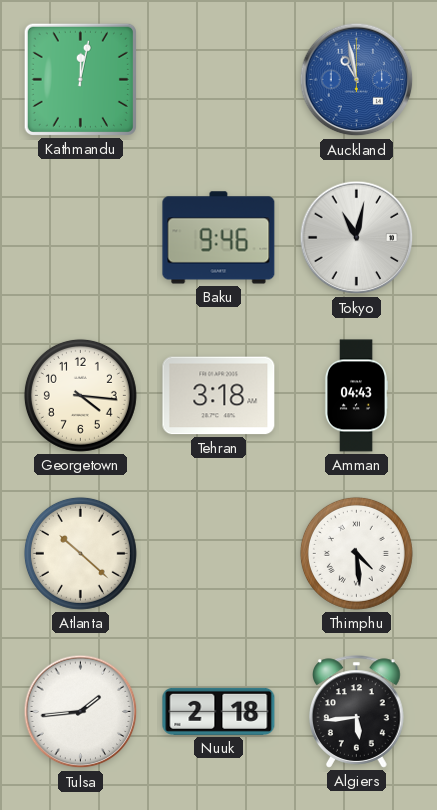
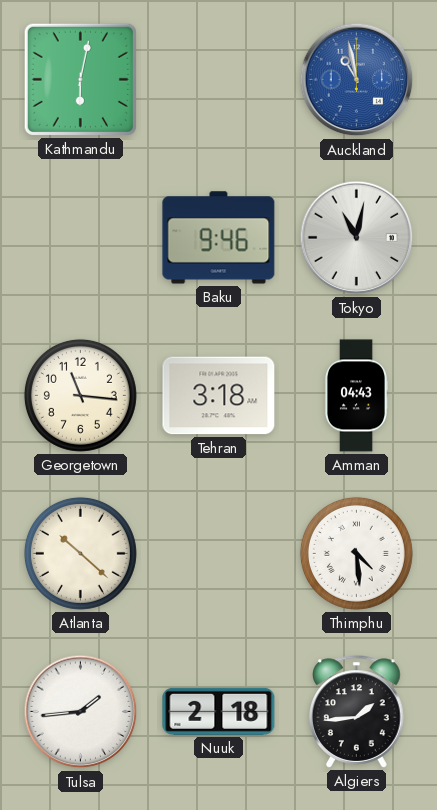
Kathmandu: 12:02 -> 6:02 (80, 79)
Georgetown: 4:16 -> 11:16 (80, 395)
Algiers: 5:44 -> 1:44 (357, 712)
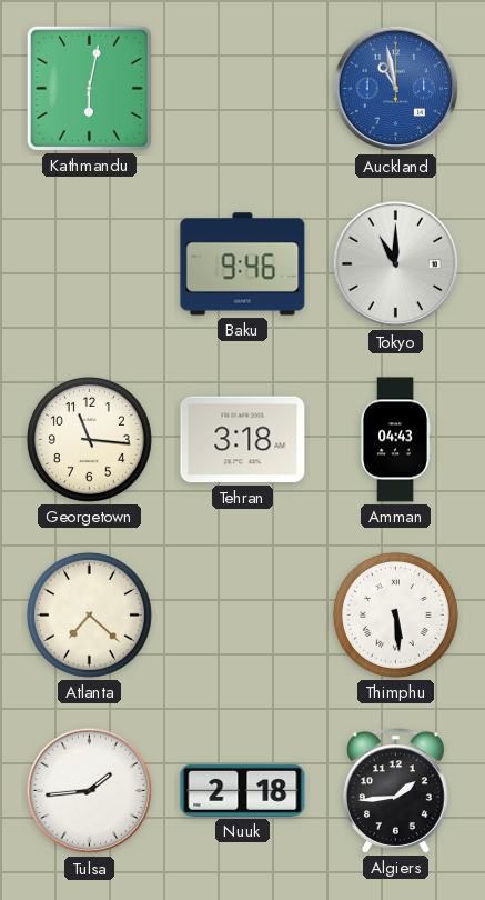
Tokyo: 11:02 -> 11:00 (396, 264)
Atlanta: 10:22 -> 7:22 (89, 614)
Thimphu: 4:29 -> 5:29 (395, 614)
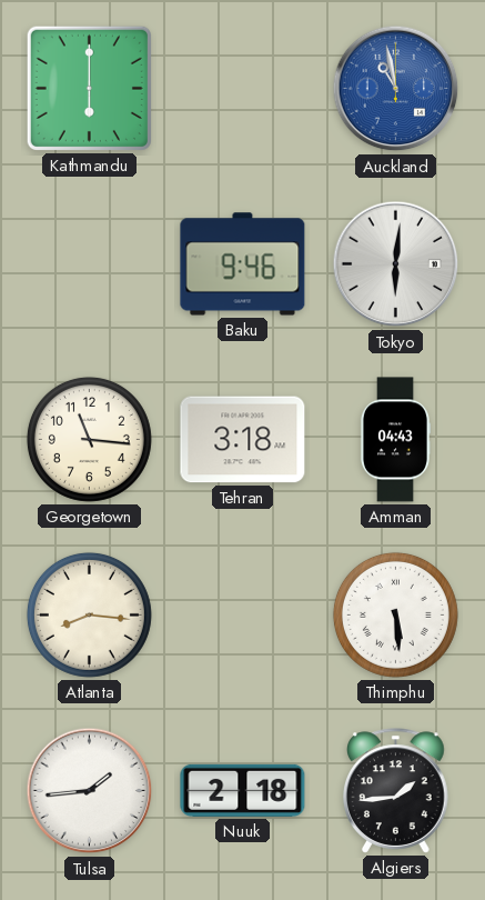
Kathmandu: 6:02 -> 6:00 (89, 88)
Tokyo: 11:00 -> 6:01 (396, 264)
Atlanta: 7:22 -> 8:16 (89, 614)
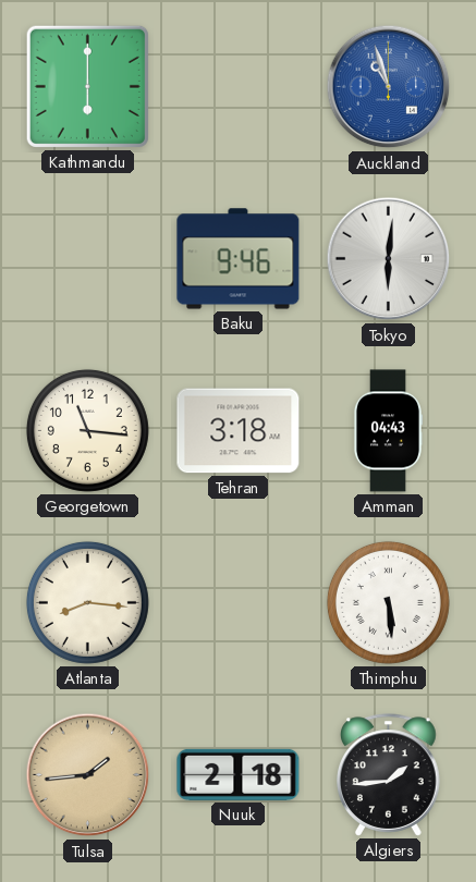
Auckland: 10:58 -> 10:57 (389, 87)
Tulsa dial: white -> champagne (88, 775)
